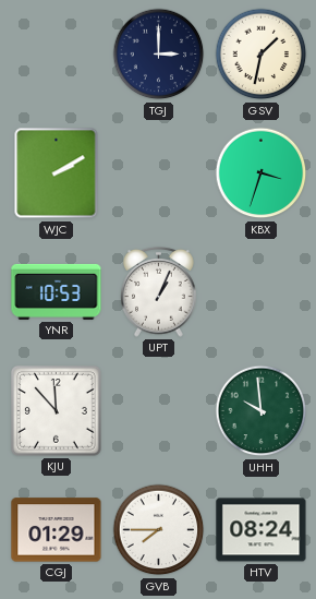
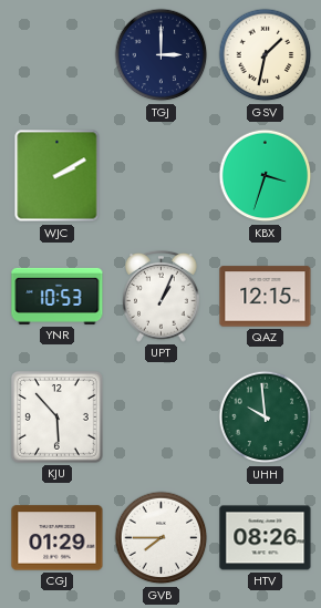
QAZ: none -> 12:15 (266, 297)
KJU: 11:53 -> 5:53 (58, 418)
HTV: 08:24 -> 08:26 (266, 538)
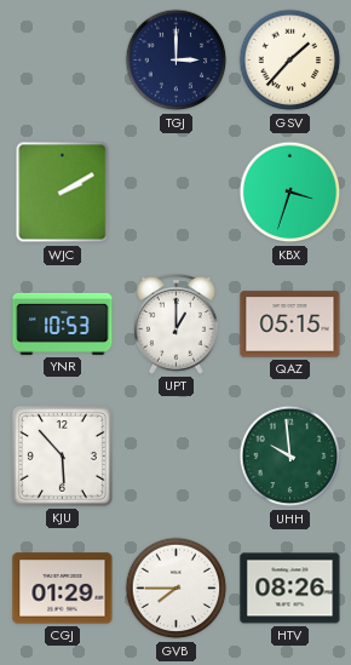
GSV: 1:32 -> 1:37 (290, 61)
UPT: 1:04 -> 1:00 (177, 323)
QAZ: 12:15 -> 05:15 (290, 325)
